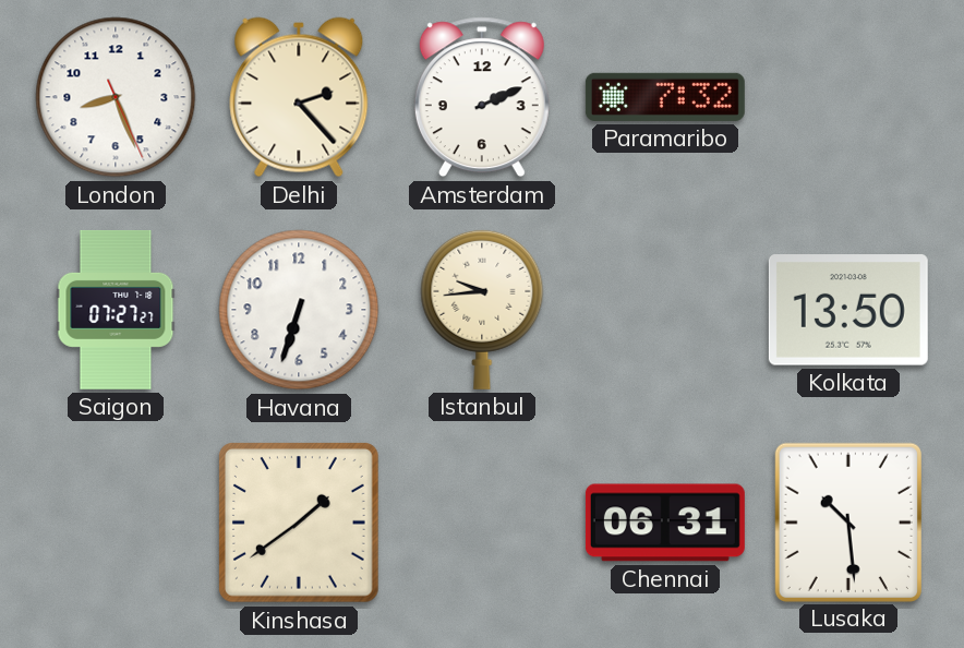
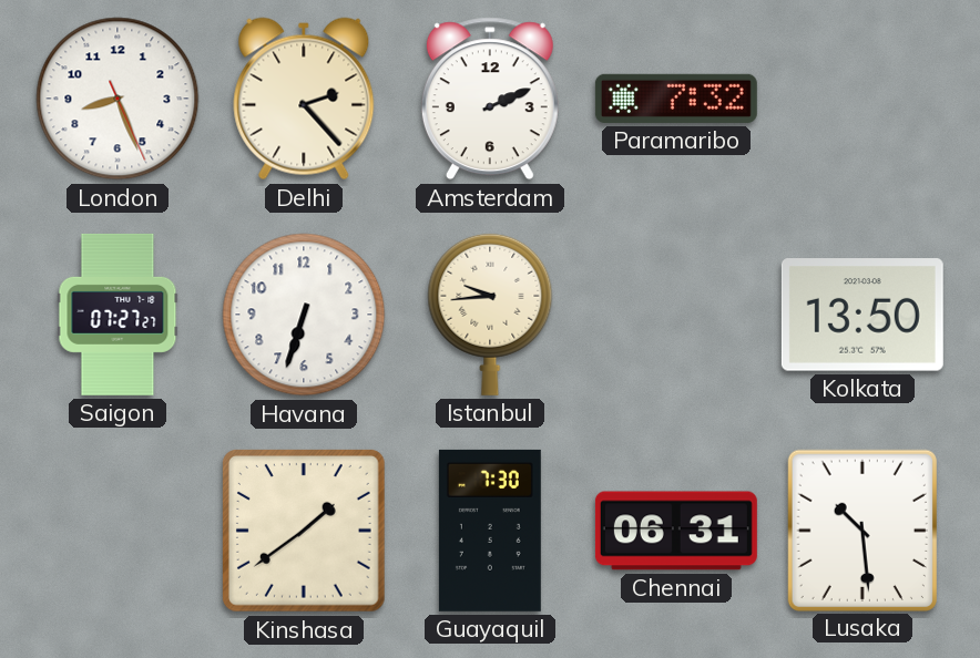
Guayaquil: none -> 7:30 (490, 531)
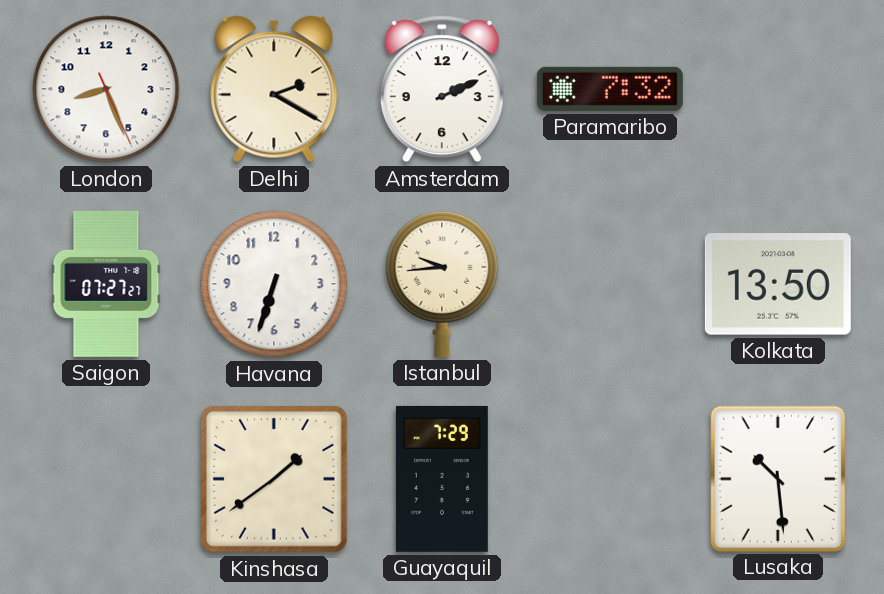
Delhi: 2:23 -> 2:20 (274, 89)
Guayaquil: 7:30 -> 7:29 (442, 479)
Chennai: 06:31 -> none (676, 531)
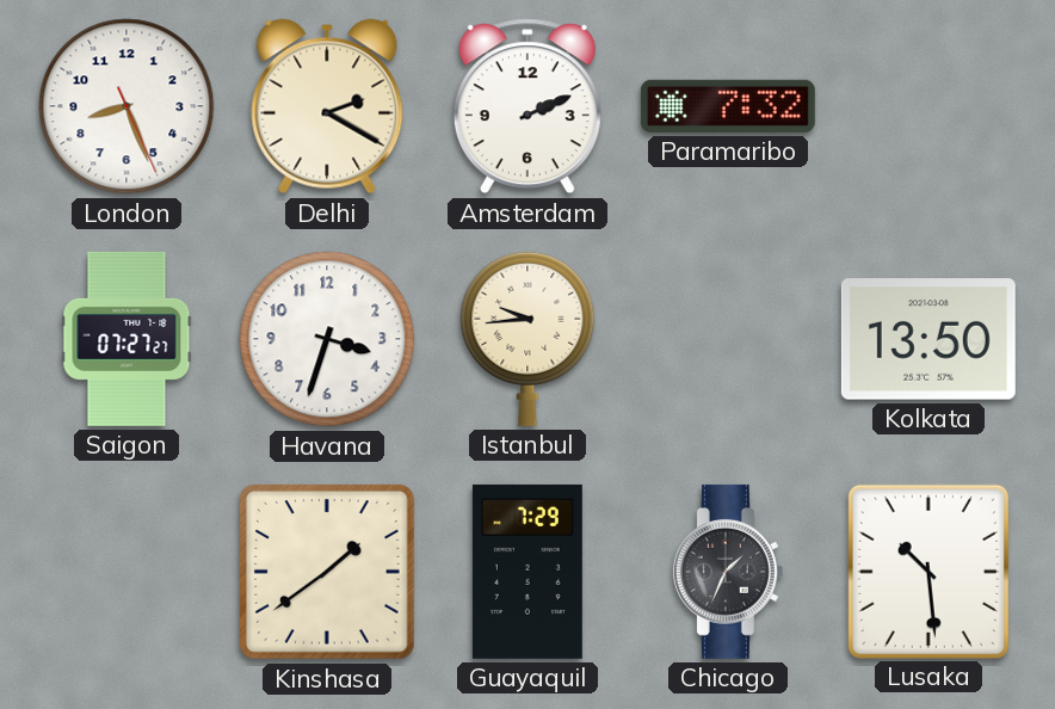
Havana: 6:33 -> 3:33 (327, 339)
Chicago: none -> 1:34 (728, 572)
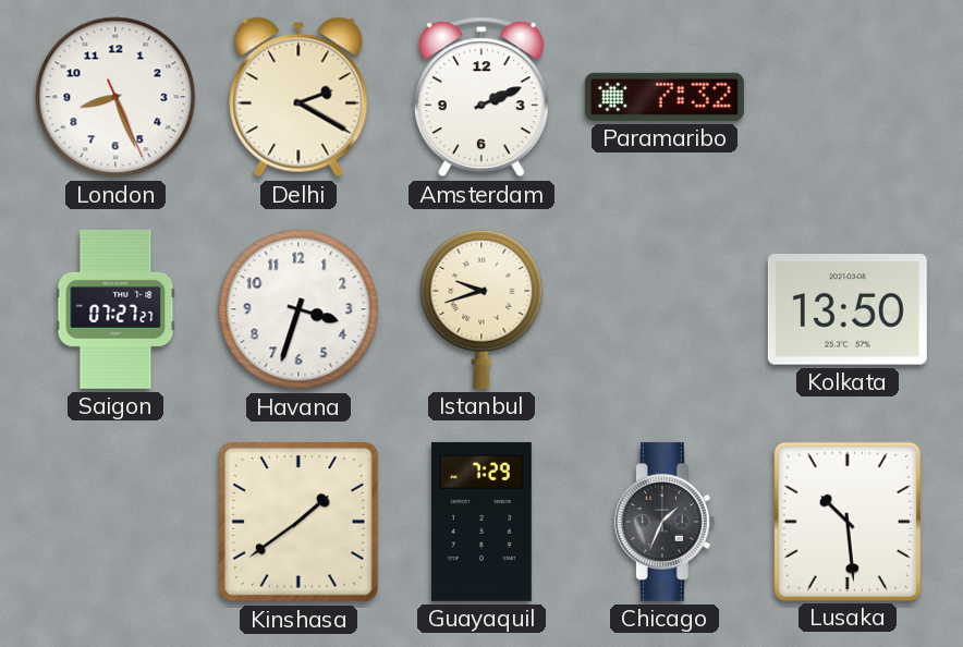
Istanbul: 9:44 -> 9:42 (481, 309)
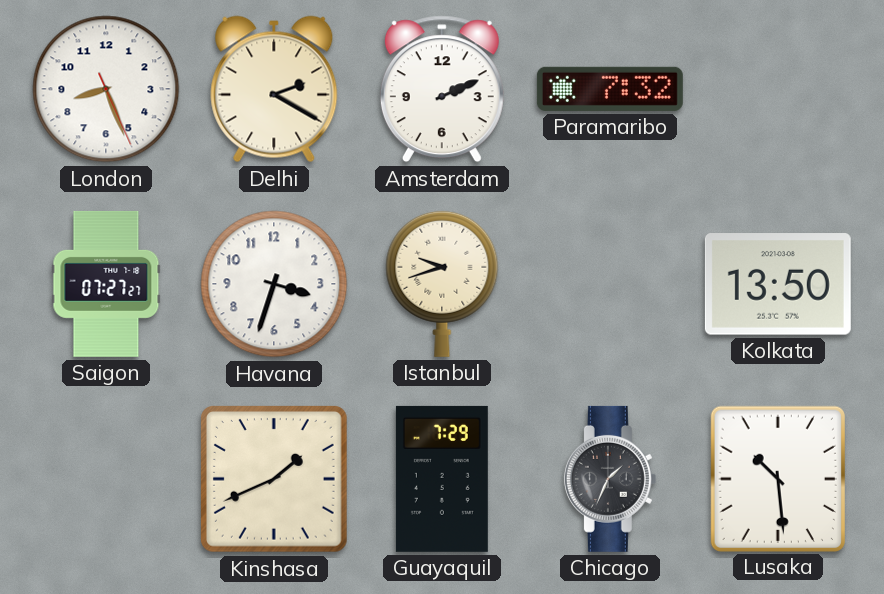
Kinshasa: 1:39 -> 1:41 (275, 480)
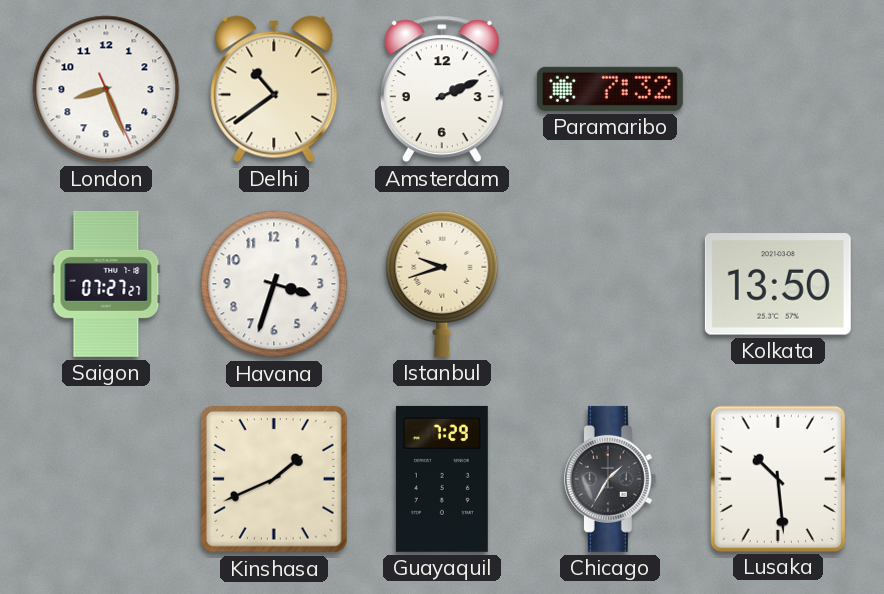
Delhi: 2:20 -> 10:39 (274, 89)
Chicago: 1:34 -> 1:35 (610, 479)
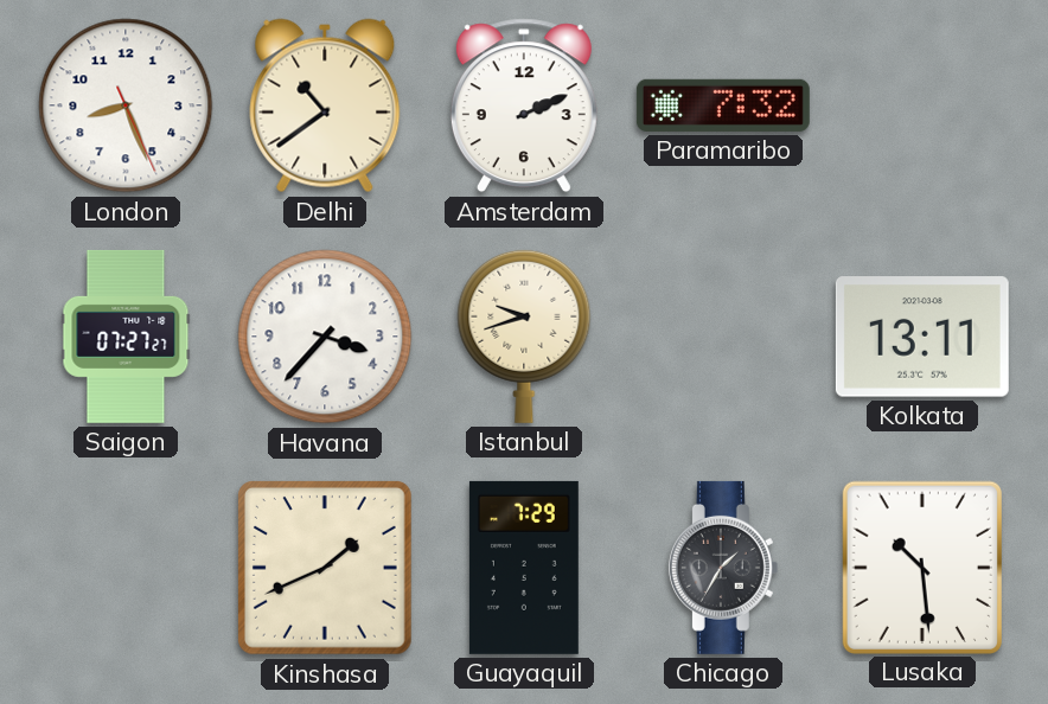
Havana: 3:33 -> 3:37 (325, 337)
Kolkata: 13:50 -> 13:11 (922, 337)
